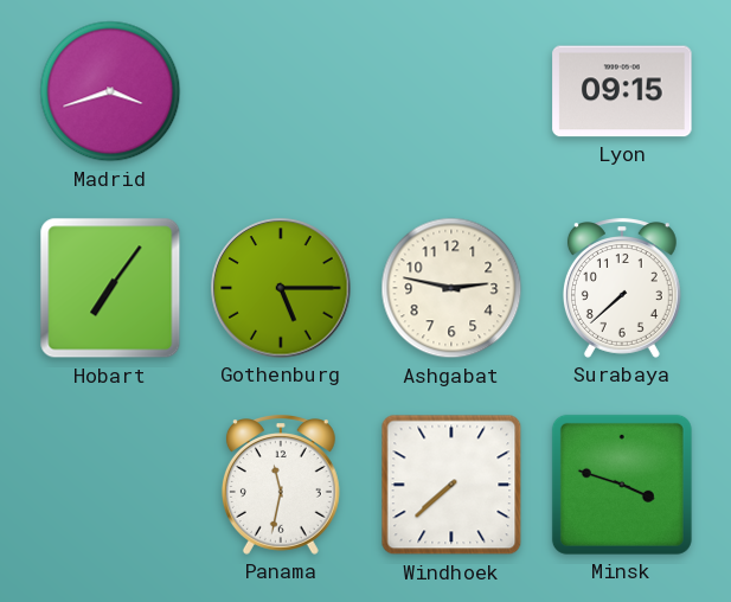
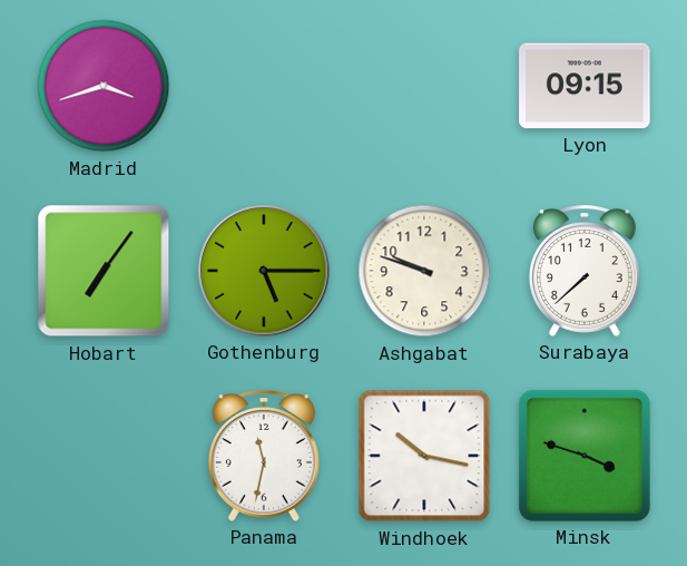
Ashgabat: 2:47 -> 9:48 (424, 271)
Windhoek: 7:38 -> 10:17 (424, 456)
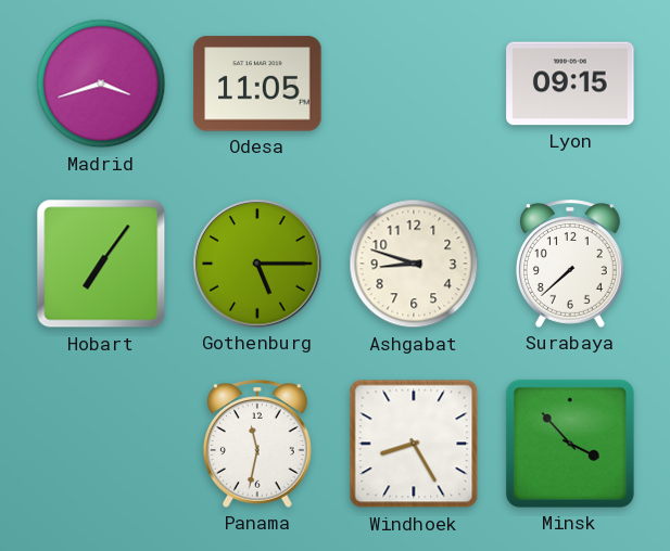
Odesa: none -> 11:05 (257, 84)
Ashgabat: 9:48 -> 8:48 (414, 264)
Windhoek: 10:17 -> 8:25 (414, 444)
Minsk: 3:48 -> 3:53 (570, 444)
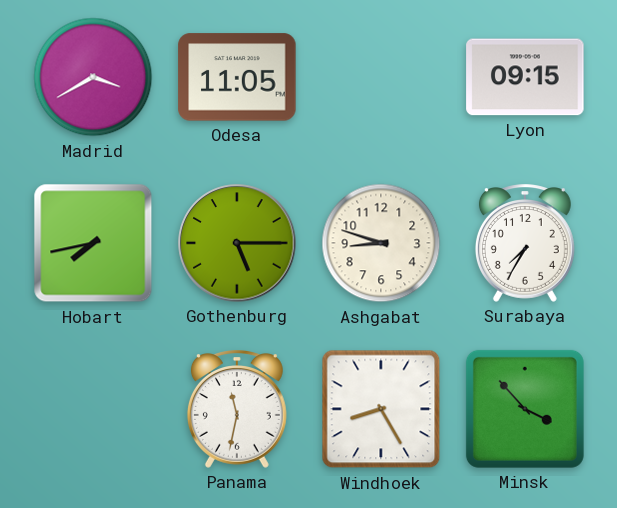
Madrid: 3:42 -> 3:40 (93, 77)
Hobart: 7:06 -> 7:43 (93, 243)
Surabaya: 7:38 -> 7:35 (525, 243)
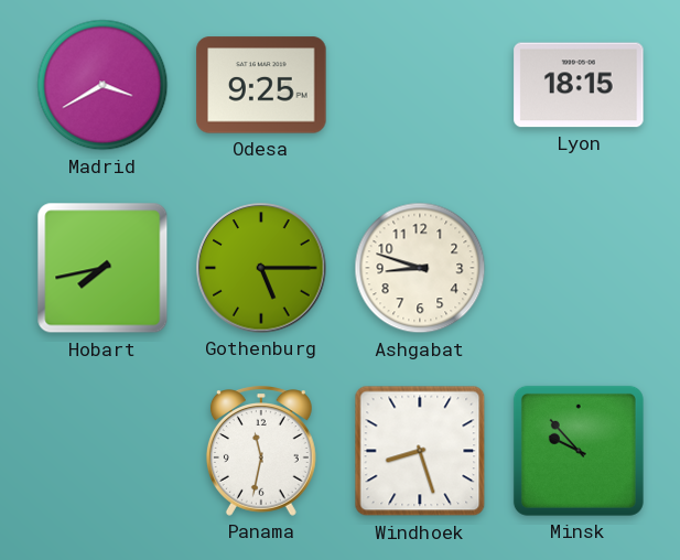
Odesa: 11:05 -> 9:25 (261, 85)
Lyon: 09:15 -> 18:15 (579, 85)
Surabaya: 7:35 -> none (525, 243)
Windhoek: 8:25 -> 8:27 (420, 451)
Minsk: 3:53 -> 9:53 (579, 451)
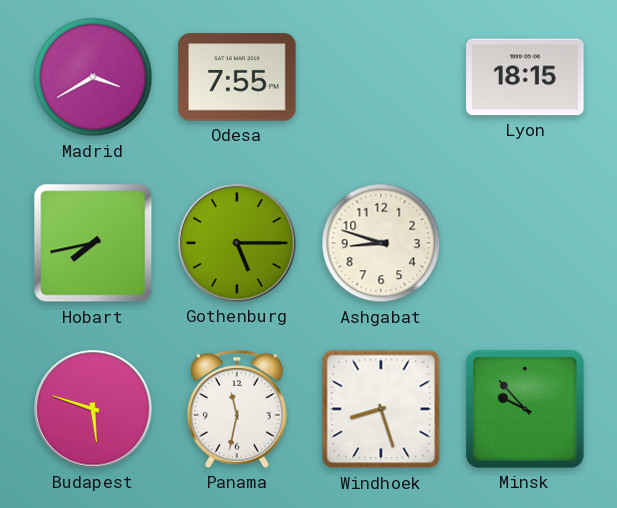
Odesa: 9:25 -> 7:55 (237, 77)
Budapest: none -> 5:48 (93, 409)
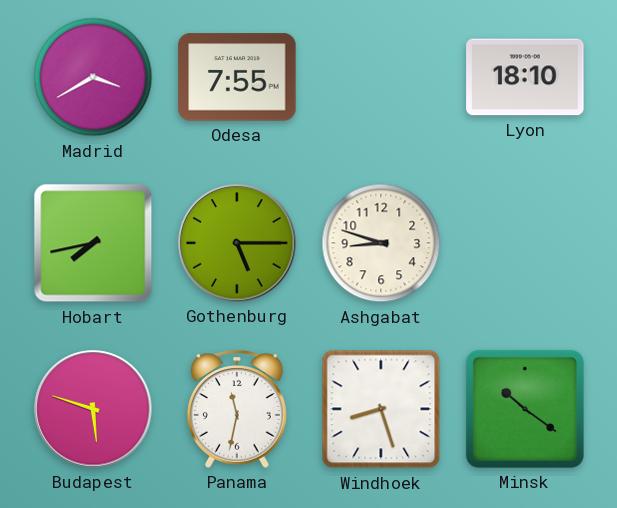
Lyon: 18:15 -> 18:10 (525, 77)
Minsk: 9:53 -> 10:21 (525, 409)
